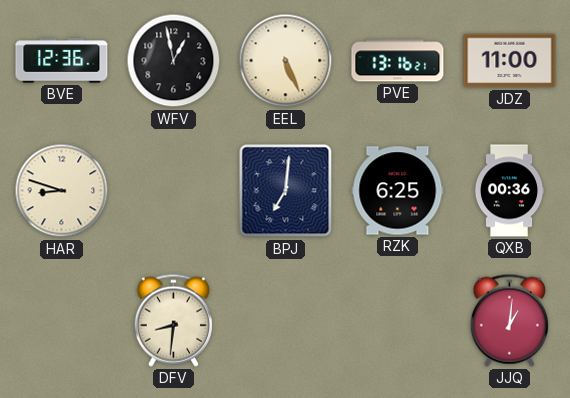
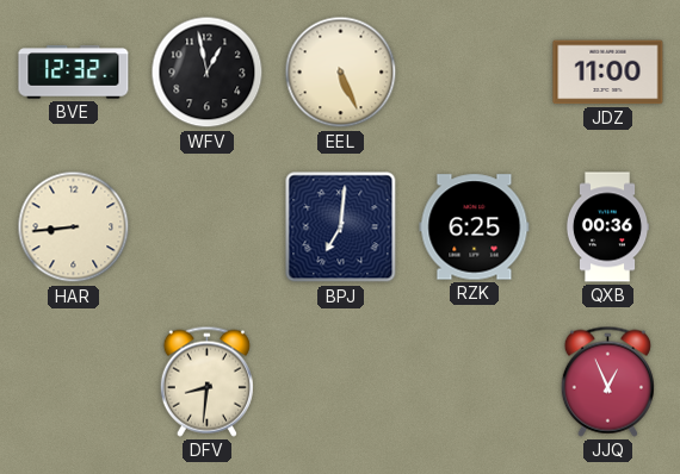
BVE: 12:36 -> 12:32 (74, 73)
PVE: 13:16 -> none (398, 61)
HAR: 8:48 -> 8:44 (74, 227)
JJQ: 1:01 -> 12:56 (607, 381)
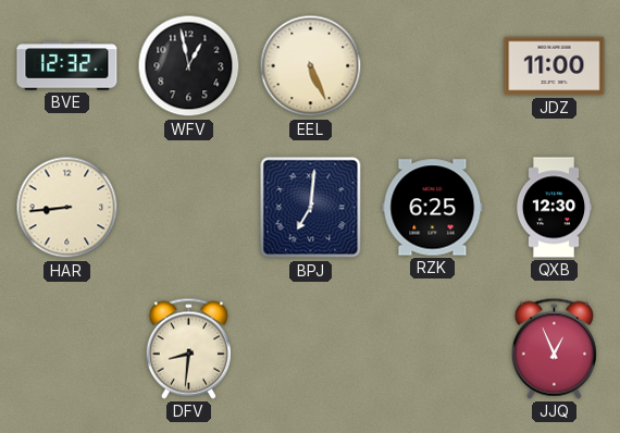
QXB: 00:36 -> 12:30 (554, 208)
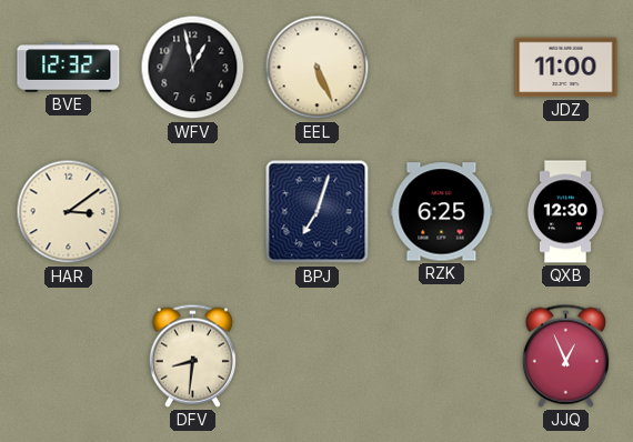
HAR: 8:44 -> 3:09 (69, 212)
BPJ: 7:01 -> 7:03 (318, 212)
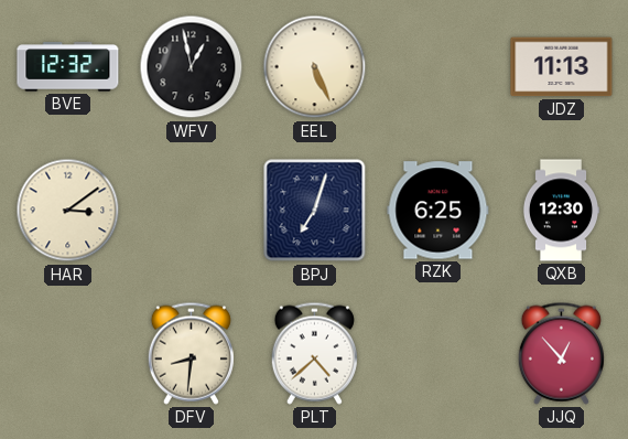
JDZ: 11:00 -> 11:13 (562, 67)
PLT: none -> 4:38 (314, 353)
JJQ: 12:56 -> 12:53 (561, 353)
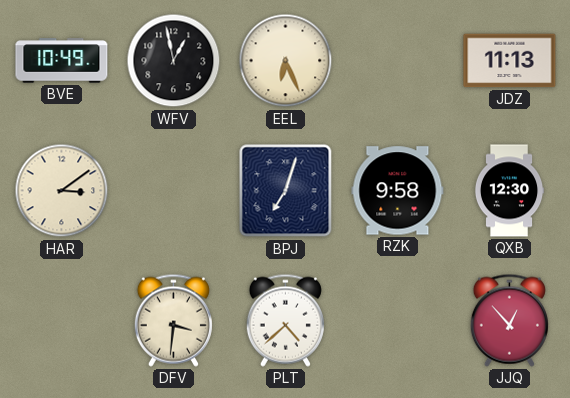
BVE: 12:32 -> 10:49 (62, 61)
EEL: 5:26 -> 6:26 (286, 61)
RZK: 6:25 -> 9:58 (398, 191)
DFV: 8:31 -> 3:31 (173, 320)
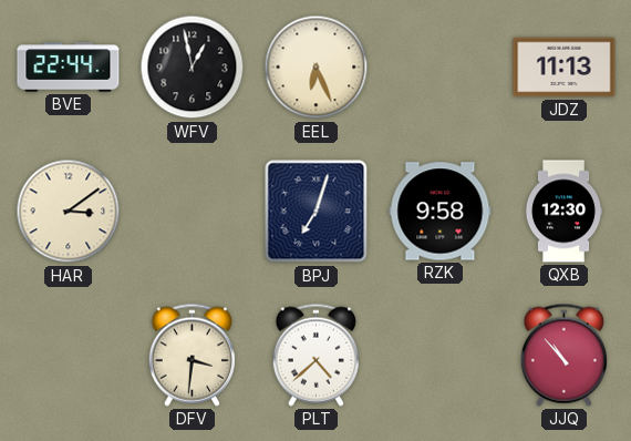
BVE: 10:49 -> 22:44 (69, 68)
JJQ: 12:53 -> 10:53 (563, 355)
